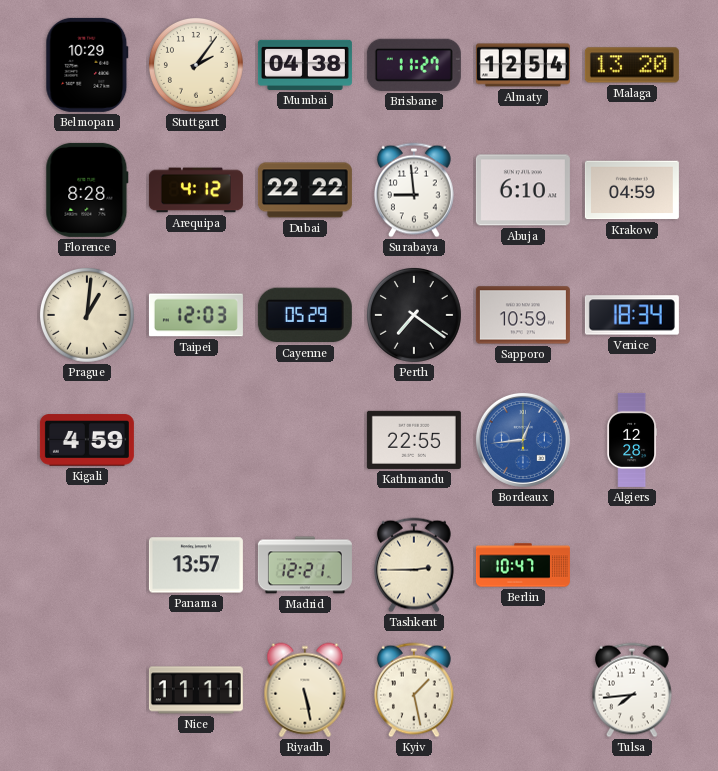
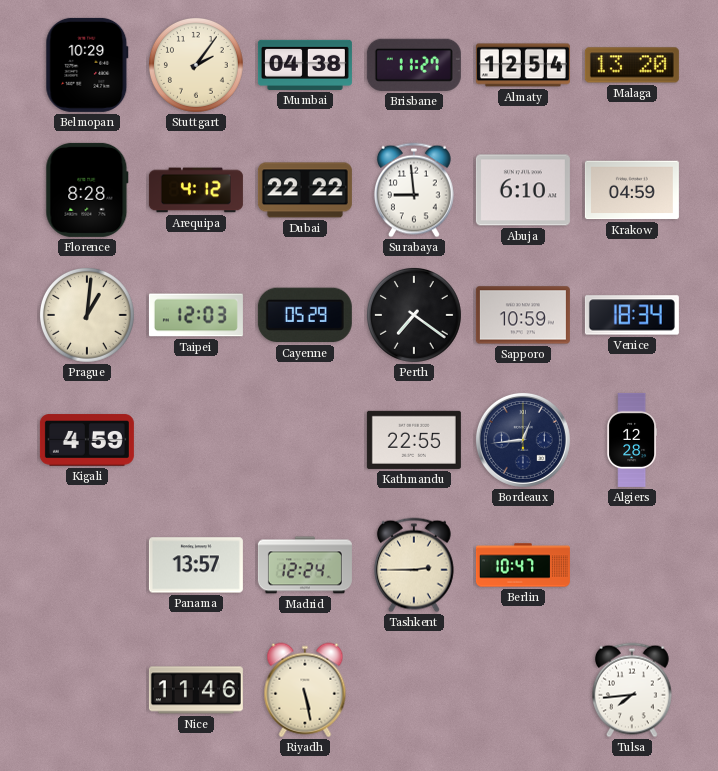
Bordeaux dial: blue -> navy (523, 440)
Madrid: 12:21 -> 12:24 (305, 565)
Nice: 11:11 -> 11:46 (196, 690)
Kyiv: 1:28 -> none (415, 690)
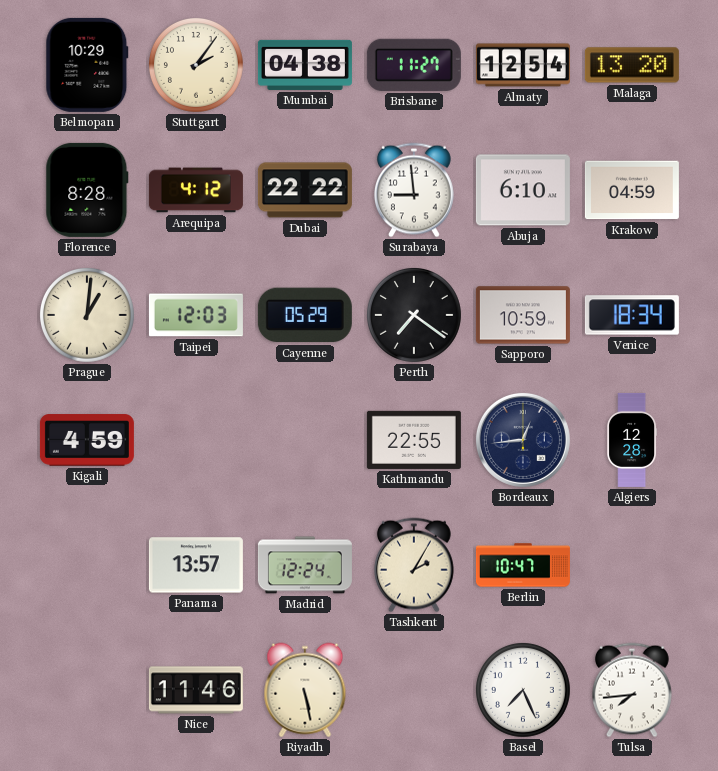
Tashkent: 2:45 -> 2:05 (415, 565)
Basel: none -> 7:26 (524, 691)
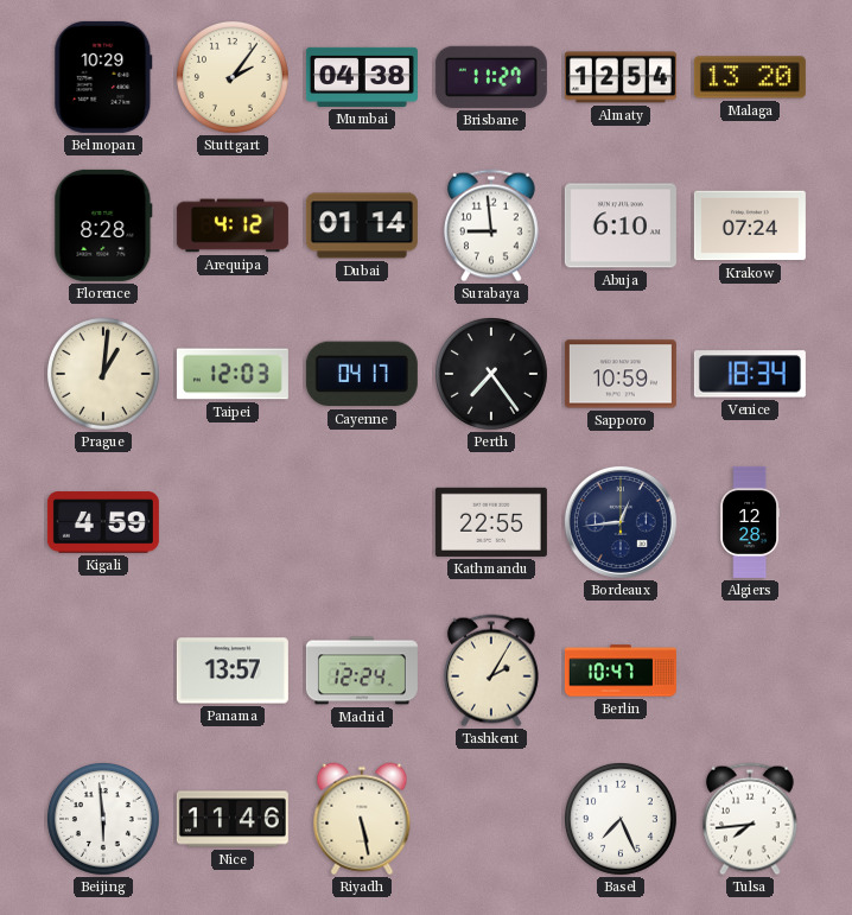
Dubai: 22:22 -> 01:14 (362, 225)
Krakow: 04:59 -> 07:24 (750, 225)
Cayenne: 05:29 -> 04:17 (362, 374)
Perth: 7:21 -> 7:24 (492, 375)
Beijing: none -> 5:59 (104, 820)
